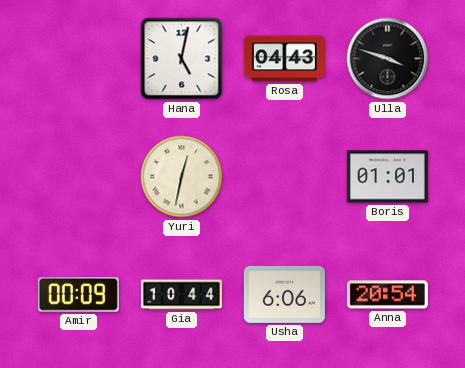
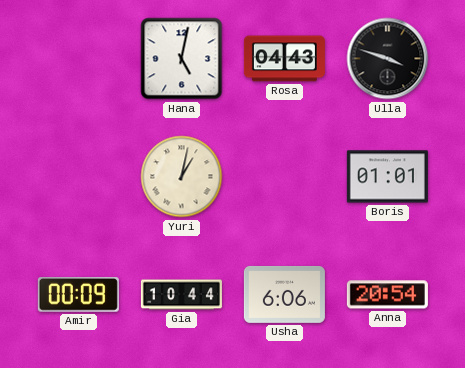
Yuri: 12:32 -> 1:02 (182, 177)
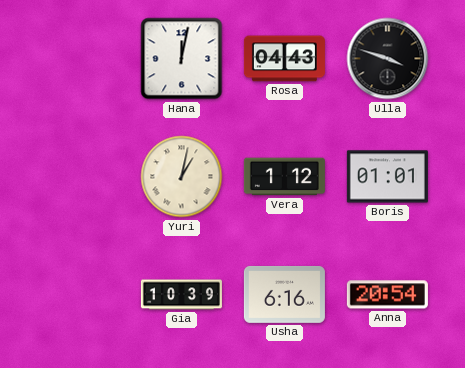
Hana: 5:02 -> 12:02 (182, 59)
Vera: none -> 1:12 (284, 177)
Amir: 00:09 -> none (78, 295)
Gia: 10:44 -> 10:39 (181, 295)
Usha: 6:06 -> 6:16 (284, 294)
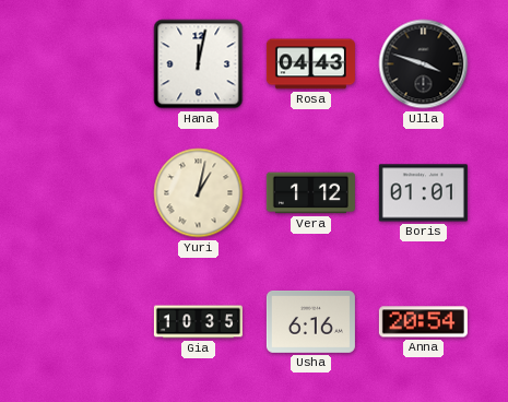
Gia: 10:39 -> 10:35 (198, 322)
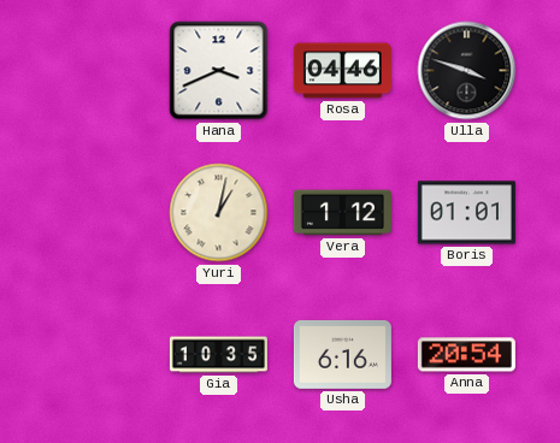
Hana: 12:02 -> 3:41 (219, 71)
Rosa: 04:43 -> 04:46 (342, 71)
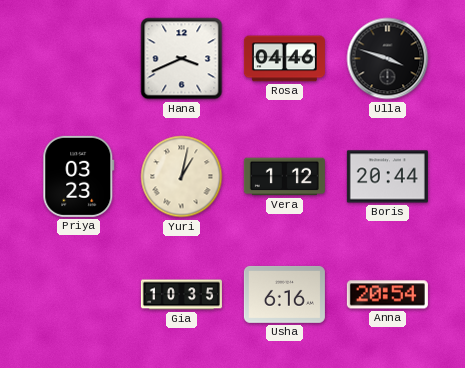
Priya: none -> 03:23 (79, 176)
Boris: 01:01 -> 20:44 (387, 177)
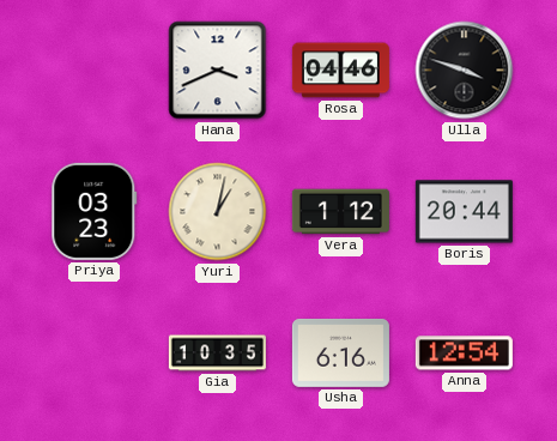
Anna: 20:54 -> 12:54 (464, 354)
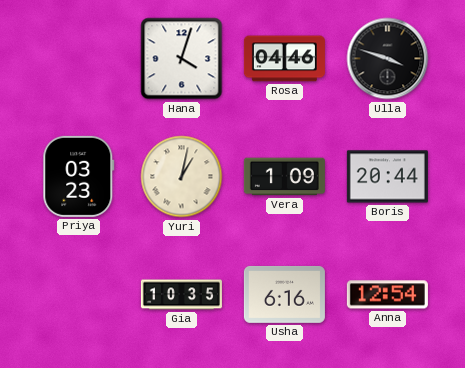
Hana: 3:41 -> 4:03 (182, 59)
Vera: 1:12 -> 1:09 (284, 177)
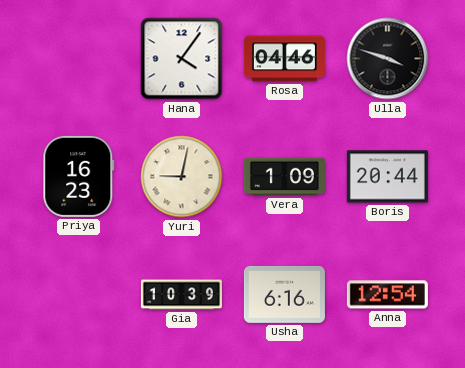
Hana: 4:03 -> 4:06 (182, 59)
Priya: 03:23 -> 16:23 (79, 176)
Yuri: 1:02 -> 9:02 (182, 177)
Gia: 10:35 -> 10:39 (181, 295)
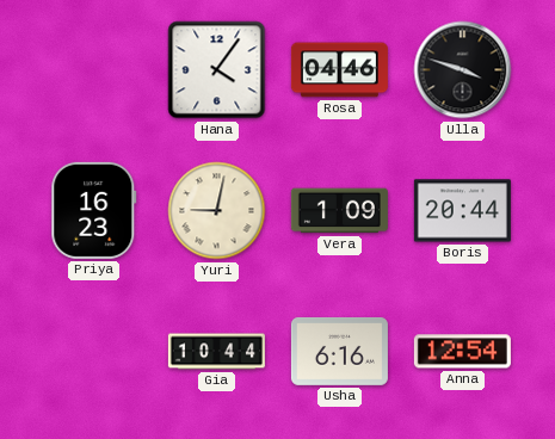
Gia: 10:39 -> 10:44 (216, 352)
